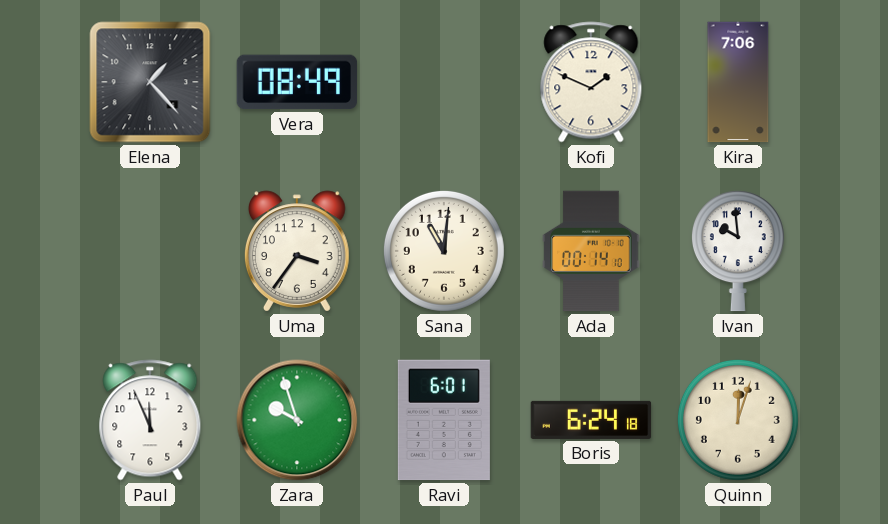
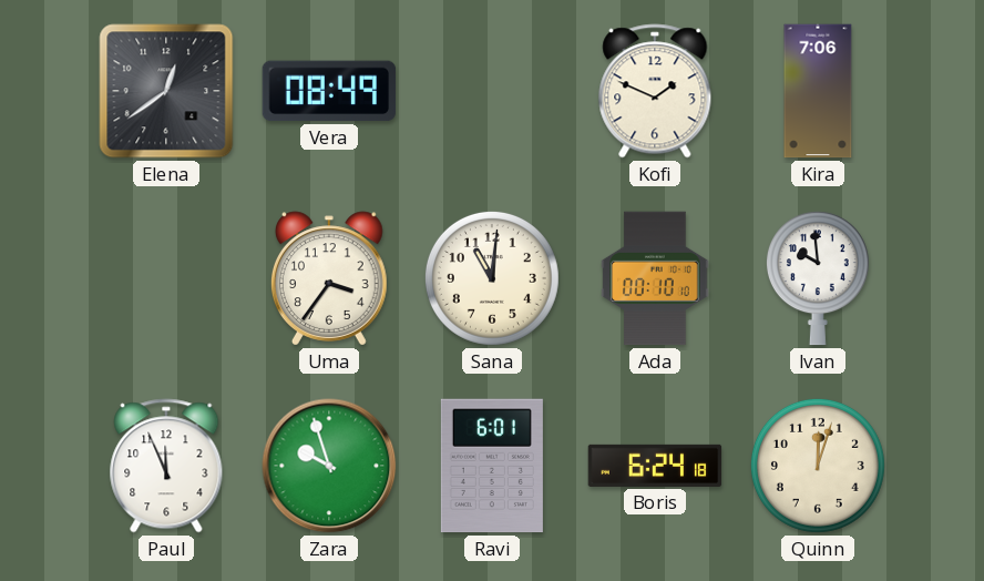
Elena: 1:23 -> 12:39 (166, 91)
Ada: 00:14 -> 00:10 (655, 278)
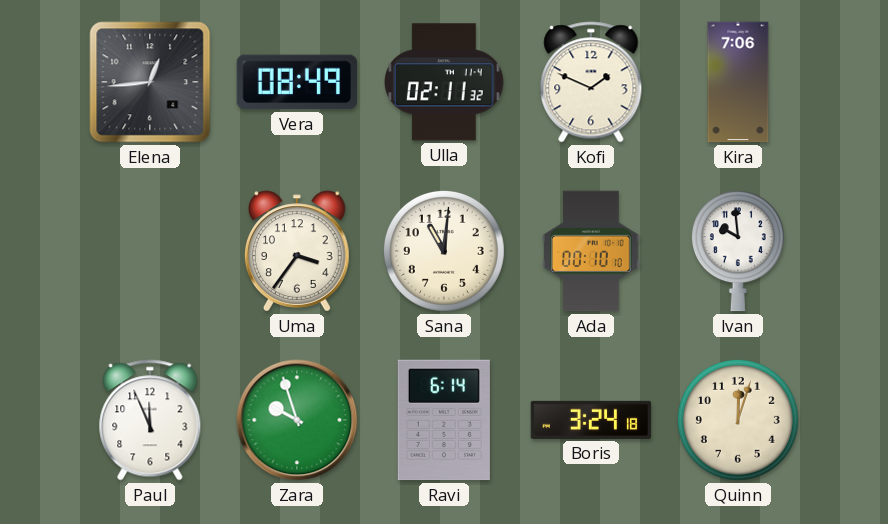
Elena: 12:39 -> 12:44 (150, 82)
Ulla: none -> 02:11 (444, 82)
Ravi: 6:01 -> 6:14 (444, 420)
Boris: 6:24 -> 3:24 (591, 420)
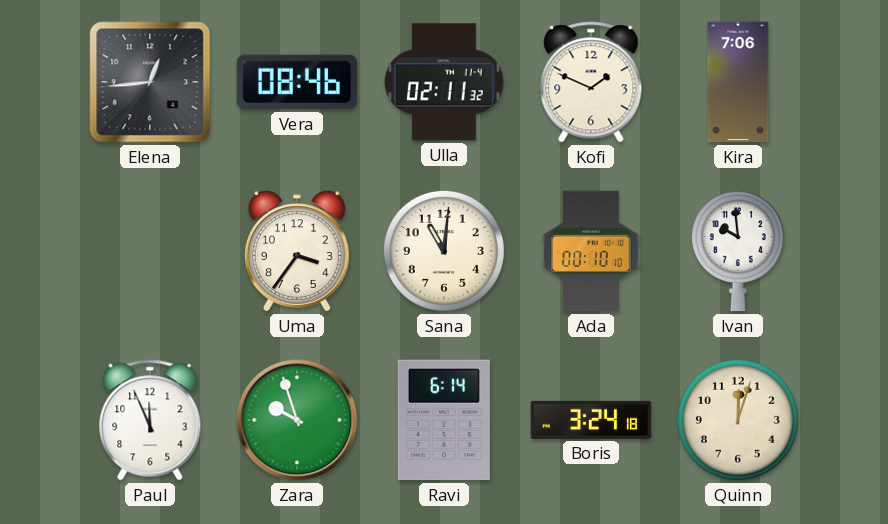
Vera: 08:49 -> 08:46 (297, 82)
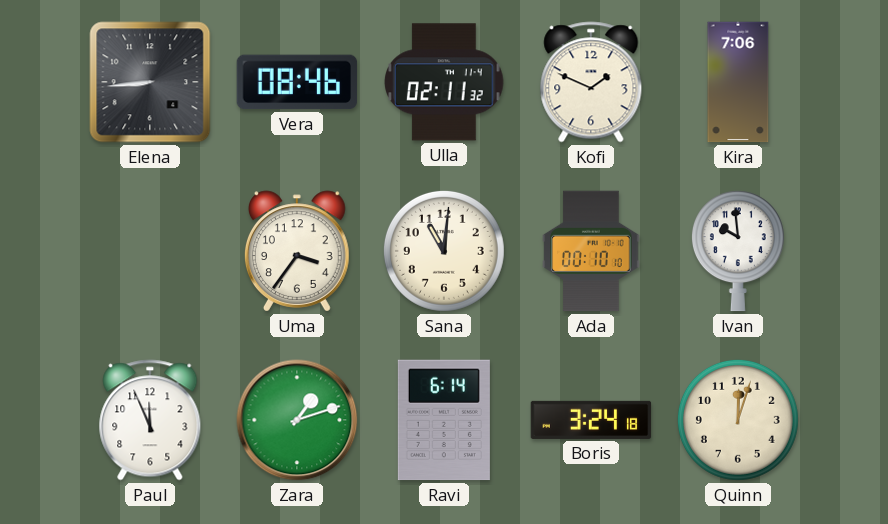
Elena: 12:44 -> 8:44 (150, 82)
Zara: 9:57 -> 1:12 (297, 420)
